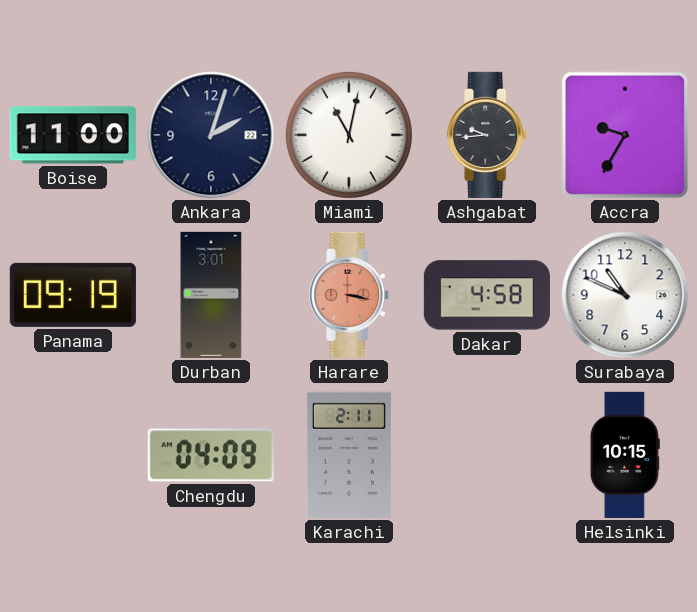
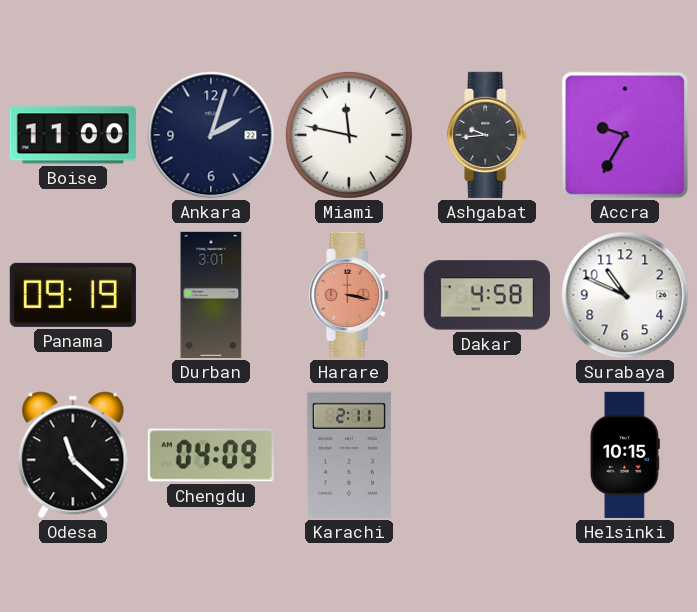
Miami: 11:02 -> 11:47 (349, 135)
Odesa: none -> 11:22 (73, 455)
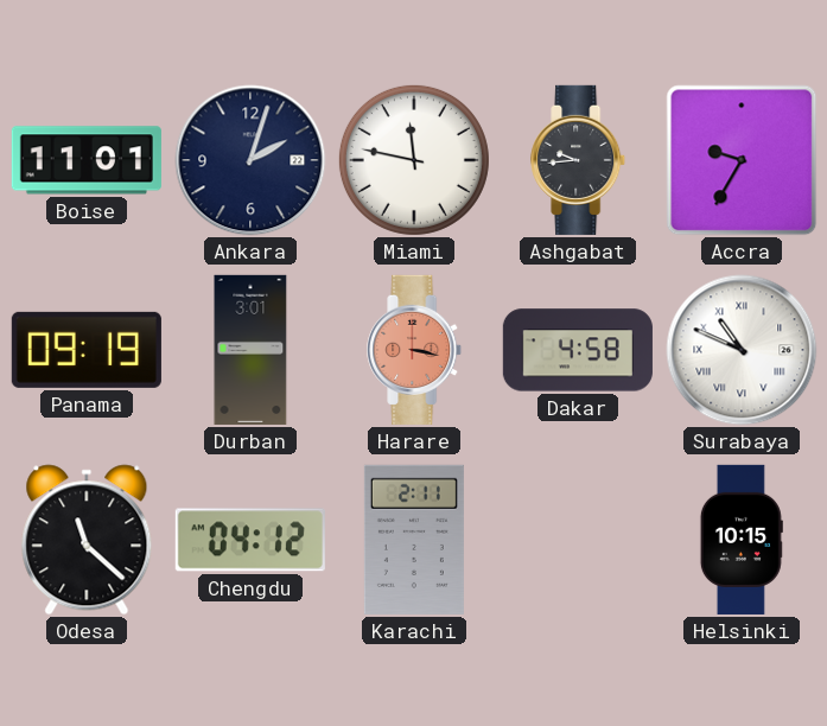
Boise: 11:00 -> 11:01 (87, 160)
Surabaya numerals: Arabic -> Roman (742, 350)
Chengdu: 04:09 -> 04:12 (250, 540)
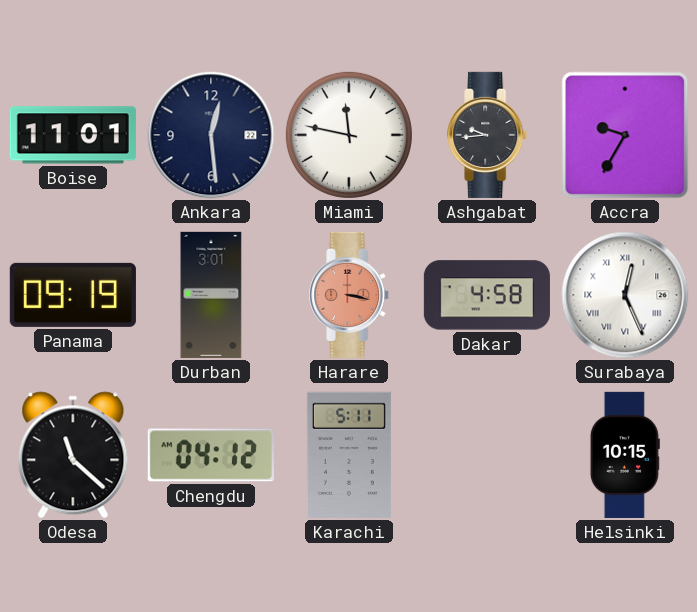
Ankara: 2:03 -> 12:29 (211, 135)
Surabaya: 10:49 -> 12:26 (625, 295)
Karachi: 2:11 -> 5:11 (349, 455)
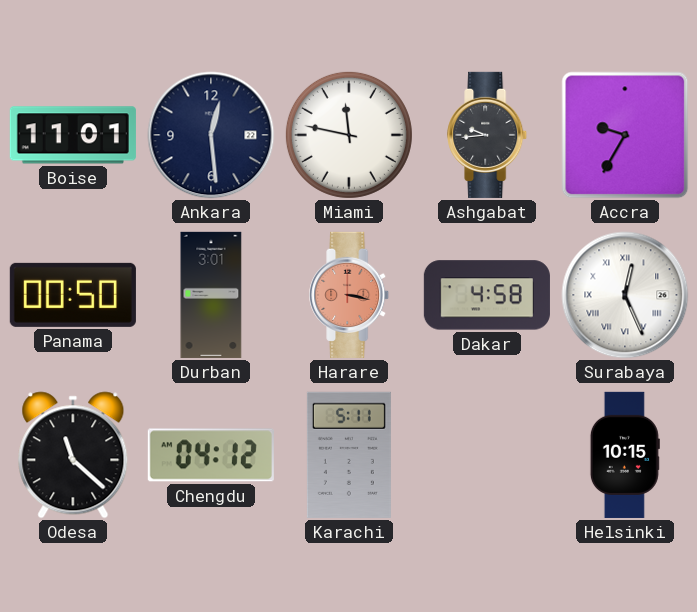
Panama: 09:19 -> 00:50 (73, 295)
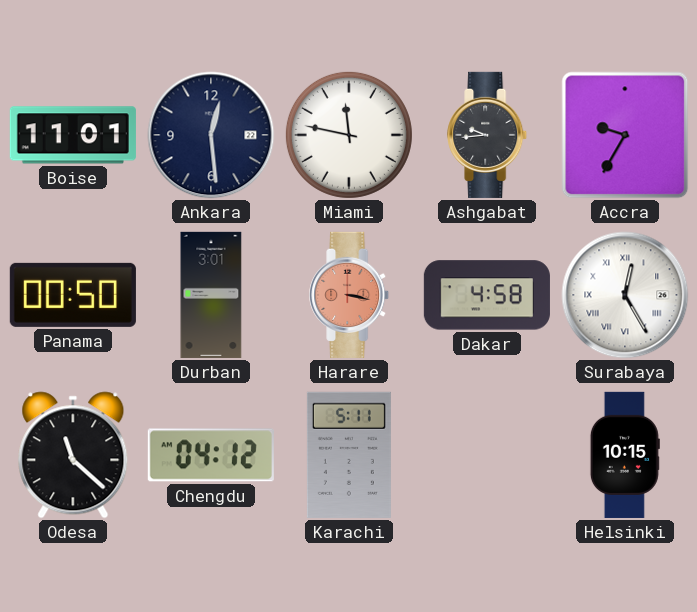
Surabaya: 12:26 -> 12:25 (625, 295)
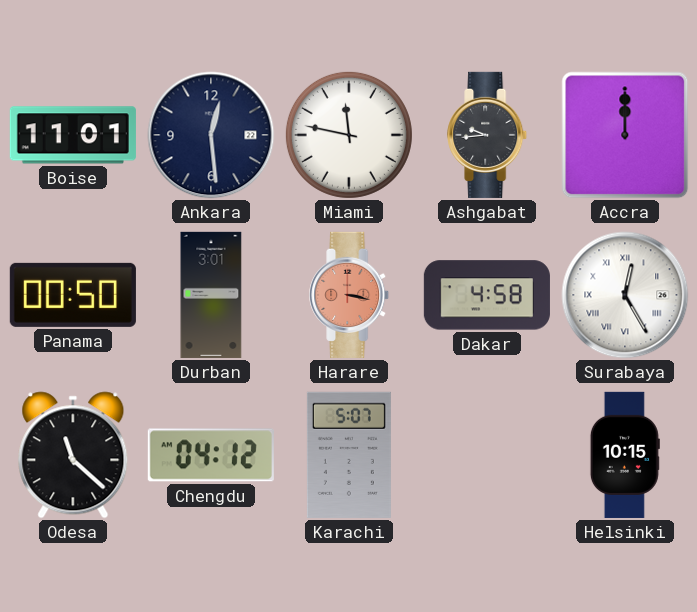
Accra: 9:35 -> 12:00 (625, 135)
Karachi: 5:11 -> 5:07 (349, 455)
